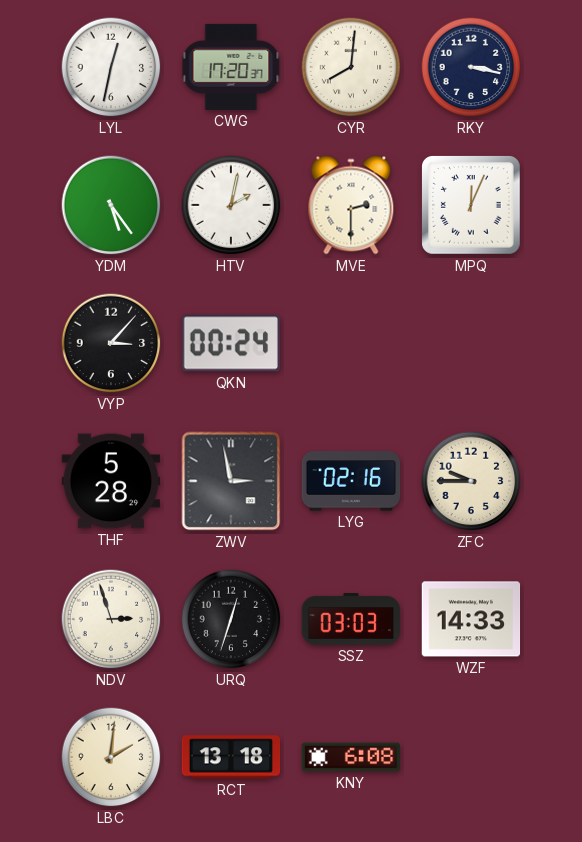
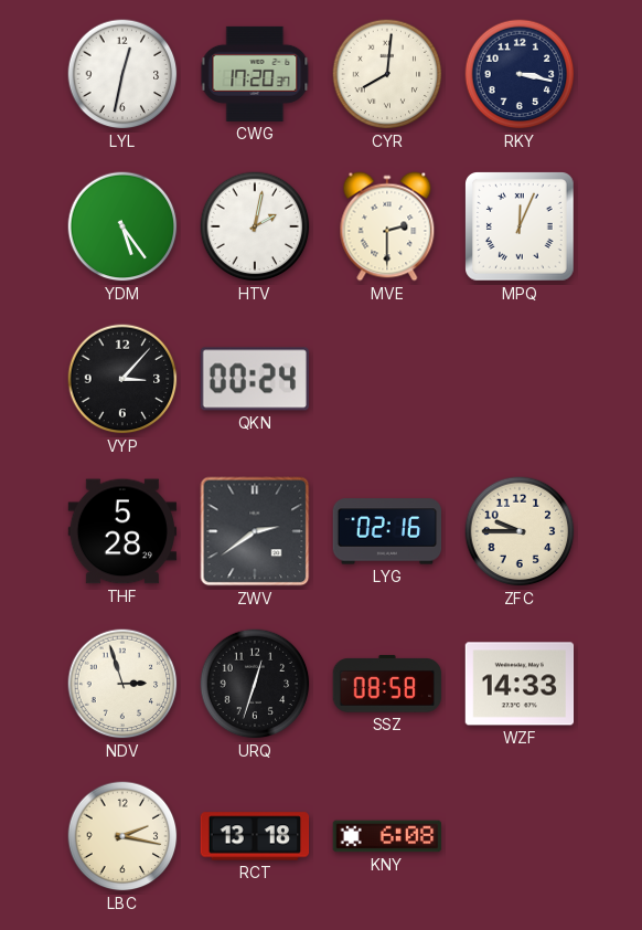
ZWV: 2:58 -> 2:39 (255, 531)
SSZ: 03:03 -> 08:58 (387, 684)
LBC: 2:01 -> 2:17 (122, 836)
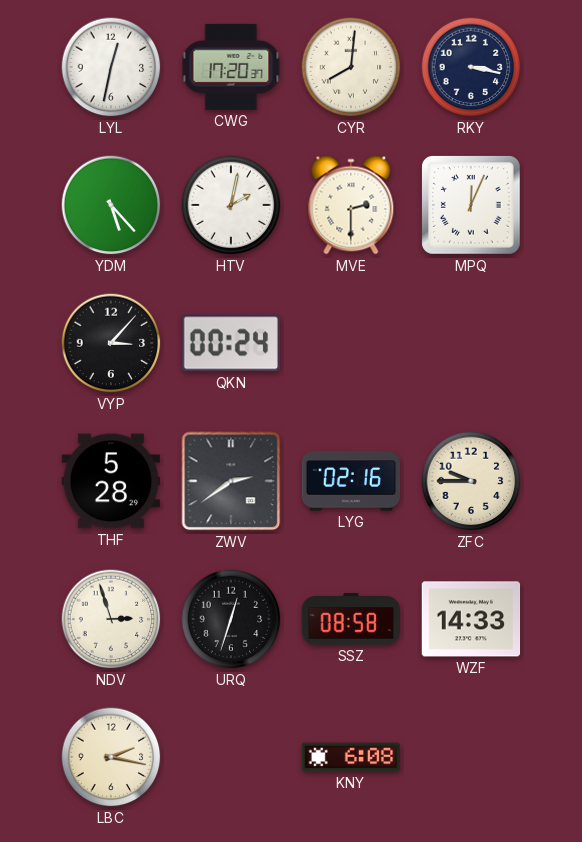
YDM: 5:24 -> 5:23 (111, 205)
RCT: 13:18 -> none (255, 836)
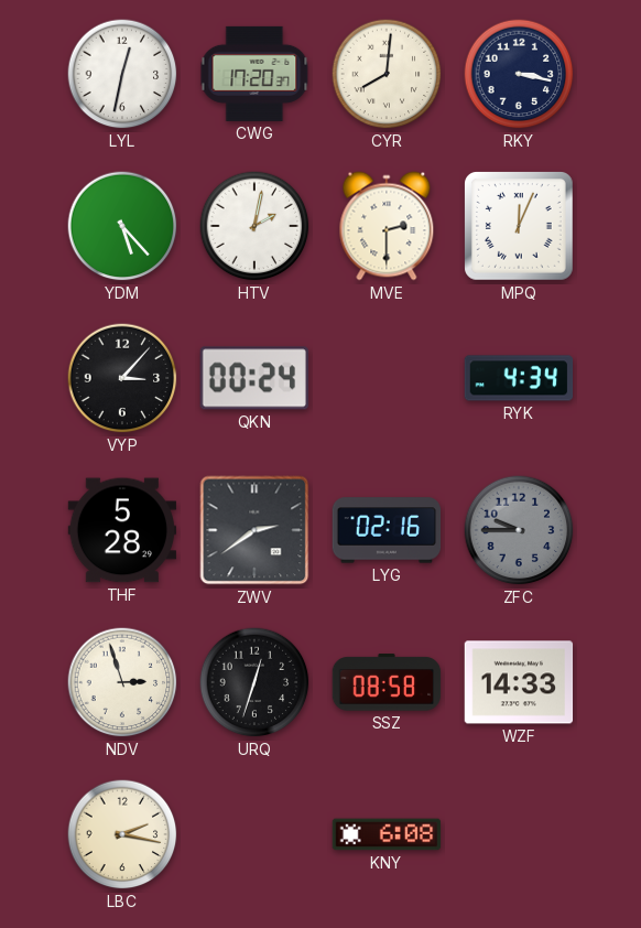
RYK: none -> 4:34 (519, 378)
ZFC dial: cream -> grey (519, 530)
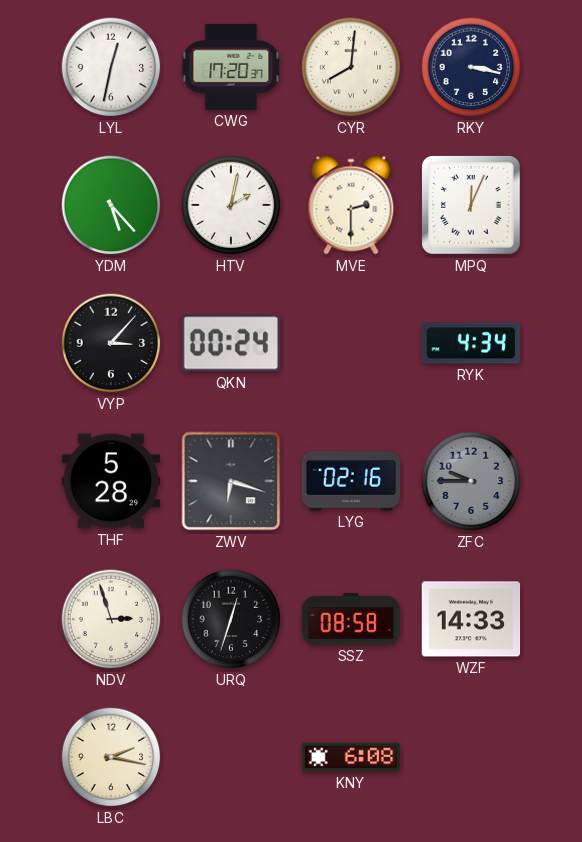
ZWV: 2:39 -> 6:18 (231, 481)
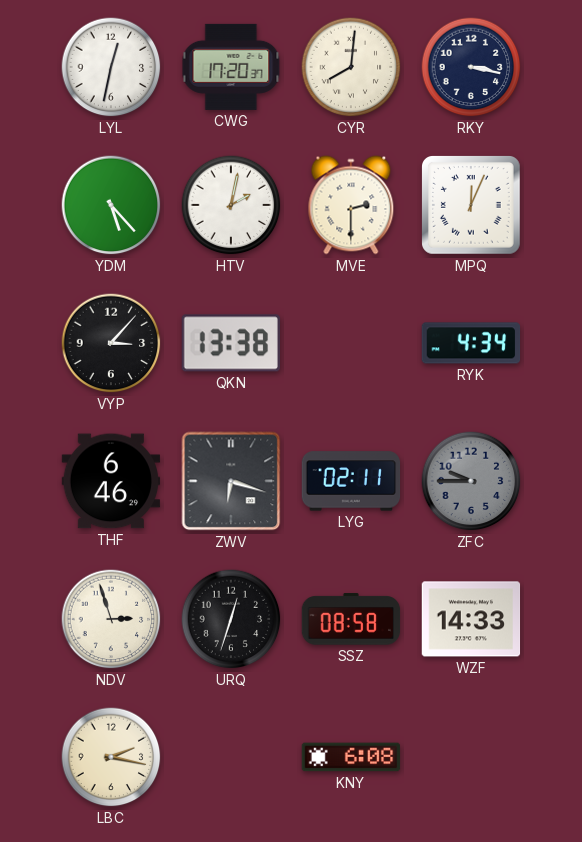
QKN: 00:24 -> 13:38 (231, 343)
THF: 5:28 -> 6:46 (111, 481)
LYG: 02:16 -> 02:11 (351, 481)
